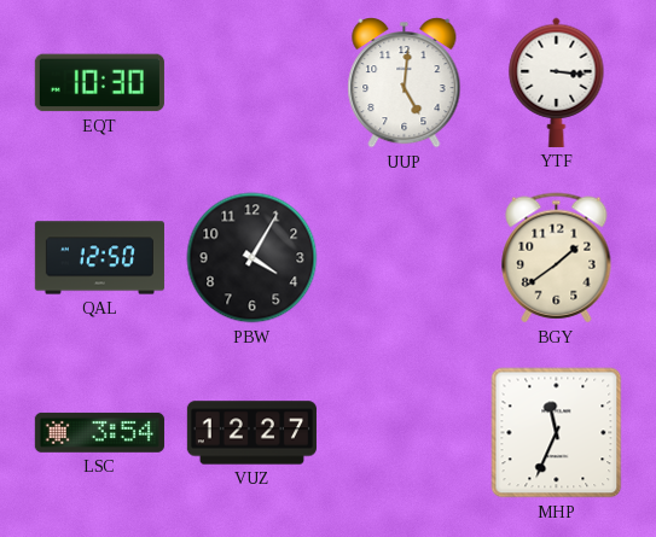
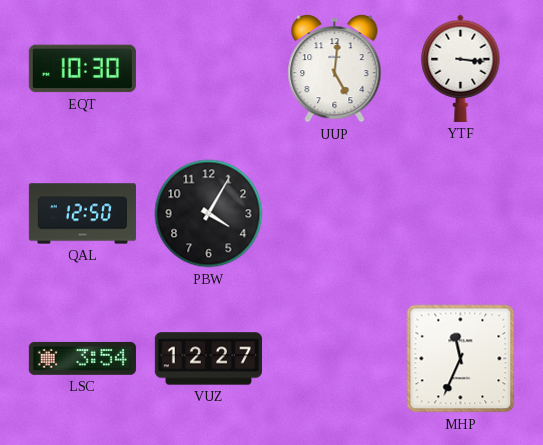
BGY: 1:39 -> none (557, 258)
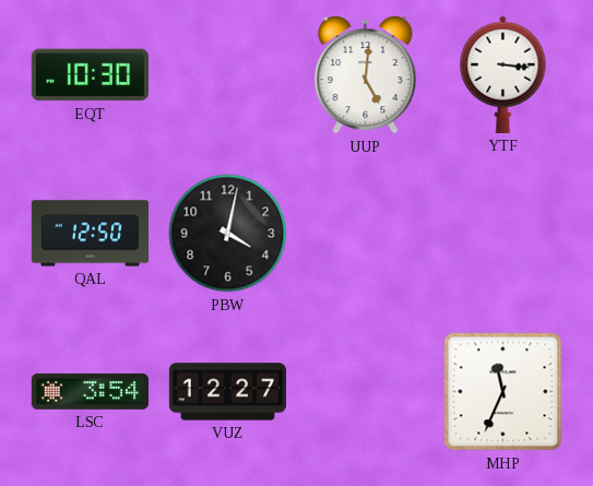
PBW: 4:05 -> 4:02 (228, 234)
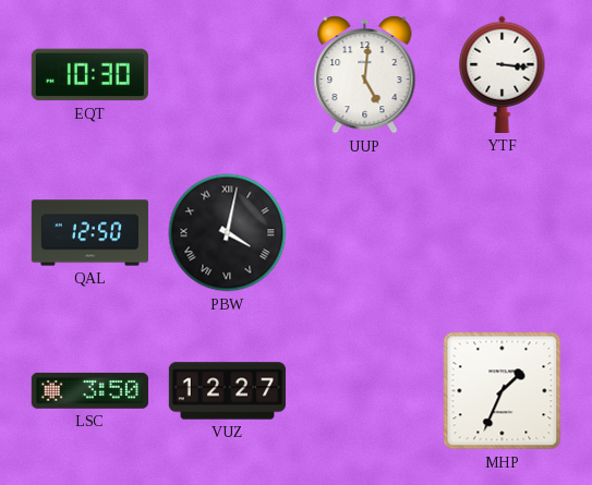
PBW numerals: Arabic -> Roman (228, 233)
LSC: 3:54 -> 3:50 (89, 390)
MHP: 11:34 -> 1:34 (503, 391)
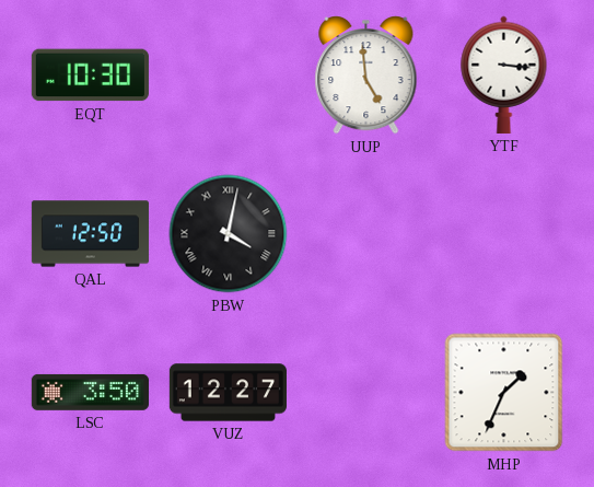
UUP: 5:01 -> 4:59 (366, 76)
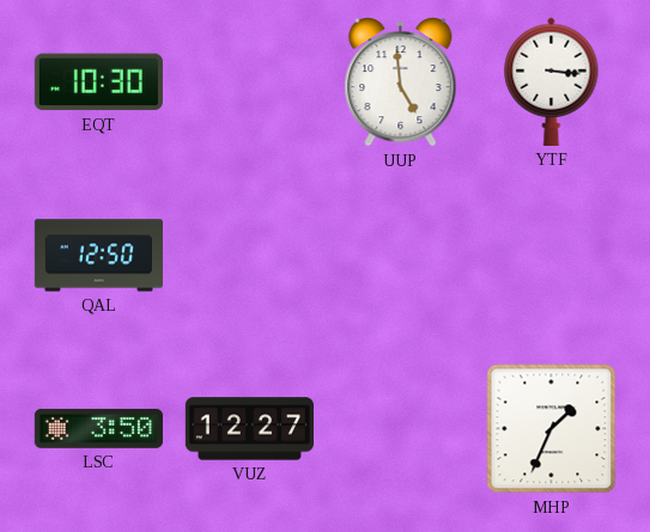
PBW: 4:02 -> none (229, 234)
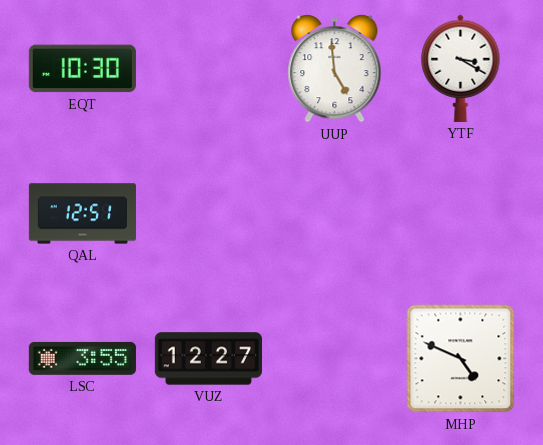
YTF: 3:16 -> 3:20 (461, 68)
QAL: 12:50 -> 12:51 (82, 214)
LSC: 3:50 -> 3:55 (82, 358)
MHP: 1:34 -> 4:49 (461, 359)
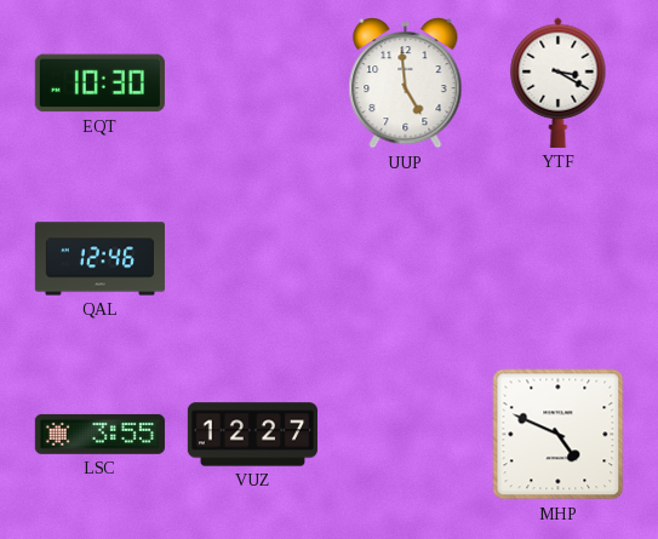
QAL: 12:51 -> 12:46 (99, 259)
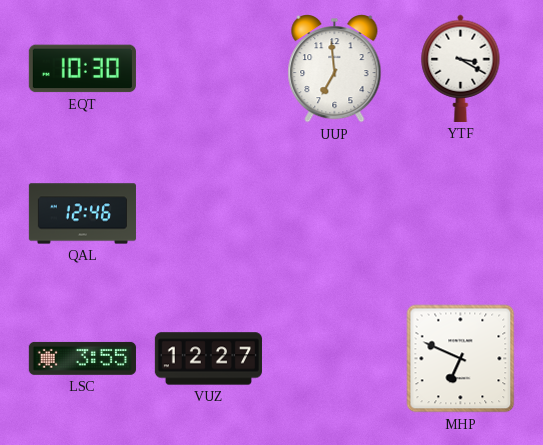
UUP: 4:59 -> 6:59 (335, 69)
MHP: 4:49 -> 6:49 (461, 359)
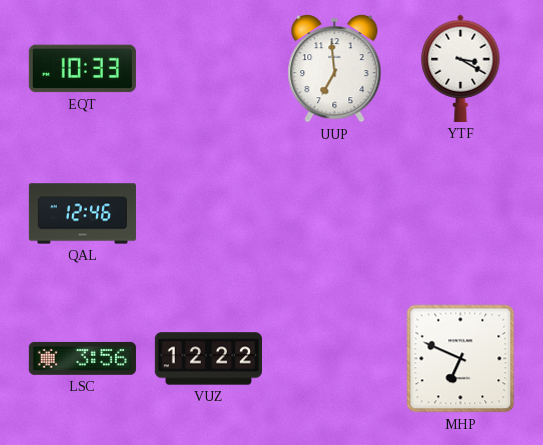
EQT: 10:30 -> 10:33 (82, 69)
LSC: 3:55 -> 3:56 (82, 358)
VUZ: 12:27 -> 12:22 (208, 359)
